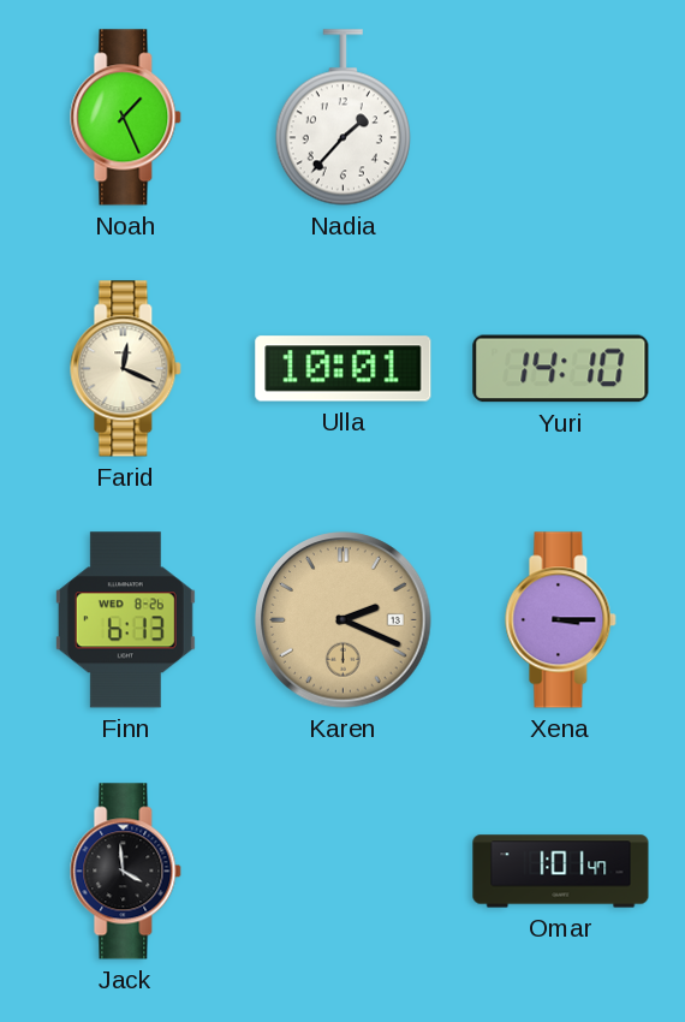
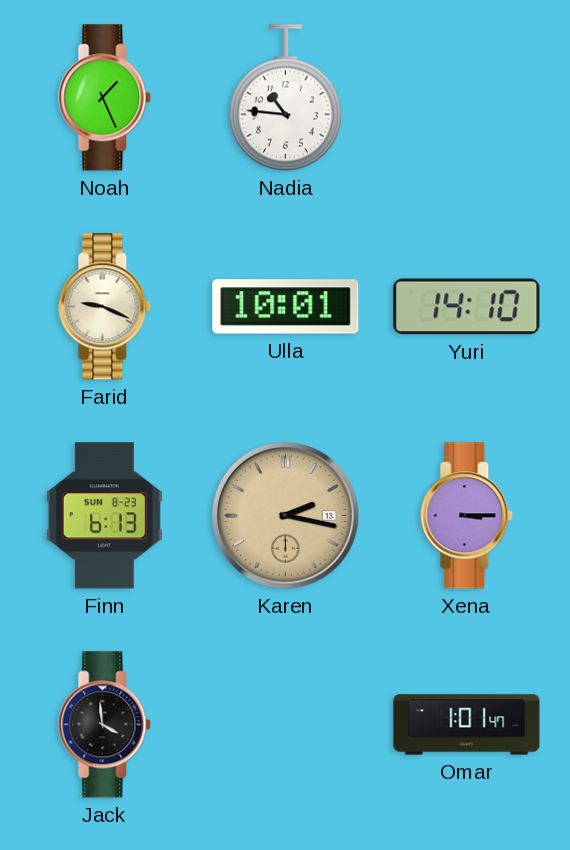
Nadia: 1:37 -> 10:46 (285, 98)
Farid: 12:19 -> 9:19 (105, 307)
Finn date: WED 8-26 -> SUN 8-23 (104, 516)
Karen: 2:19 -> 2:17 (286, 516)
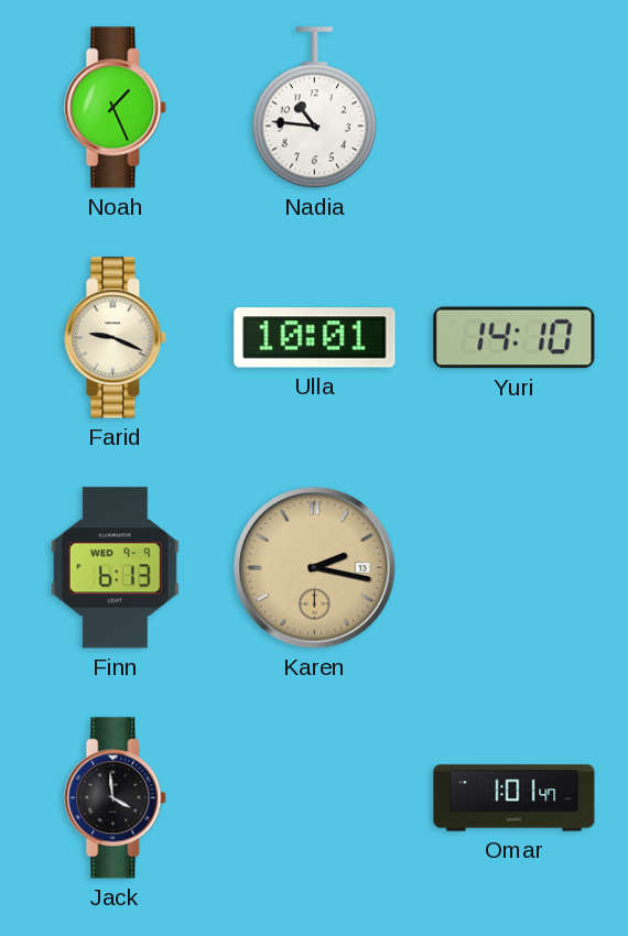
Finn date: SUN 8-23 -> WED 9-9 (115, 568)
Xena: 3:15 -> none (467, 516)
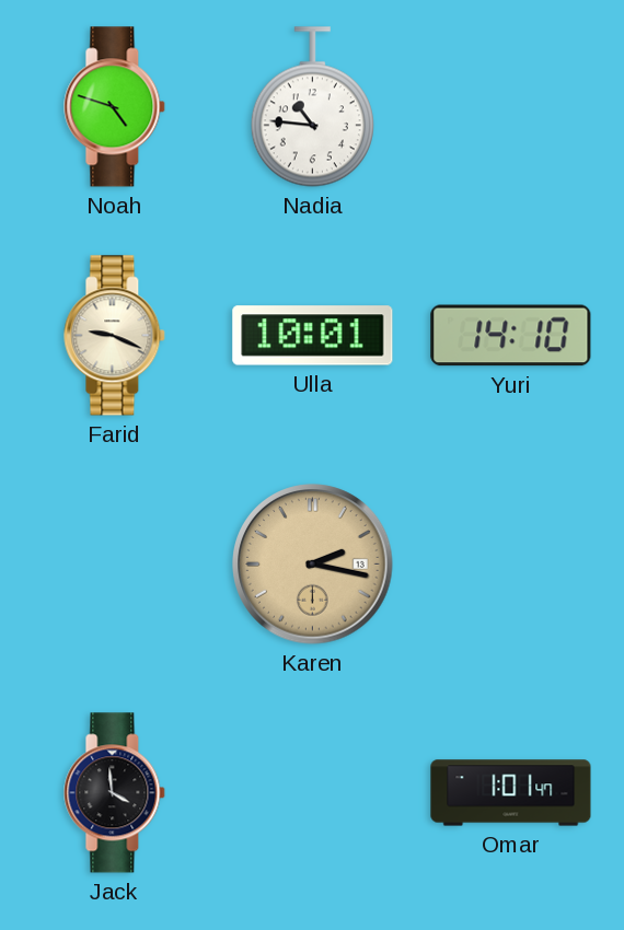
Noah: 1:26 -> 4:48 (115, 107)
Finn: 6:13 -> none (115, 568)
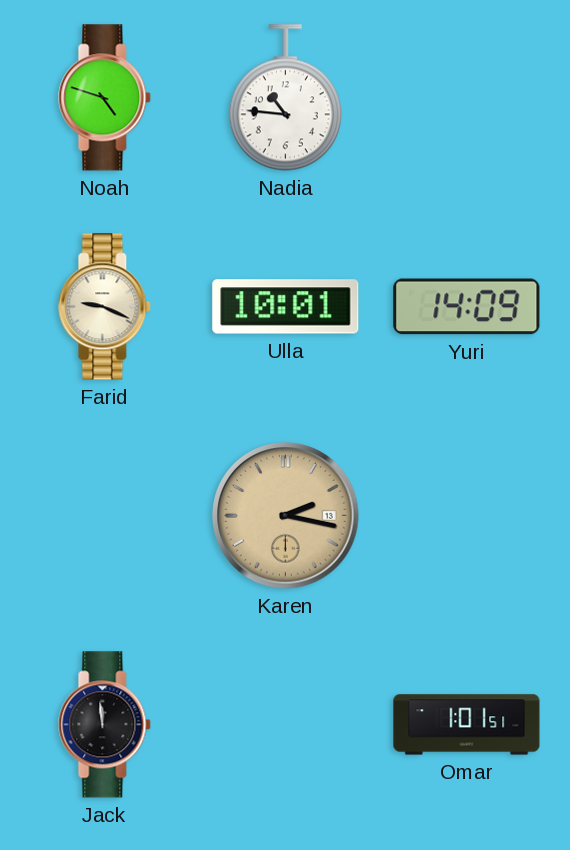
Yuri: 14:10 -> 14:09 (467, 307)
Jack: 3:59 -> 11:59 (105, 725)
Omar: 1:01:47 -> 1:01:51 (467, 725)
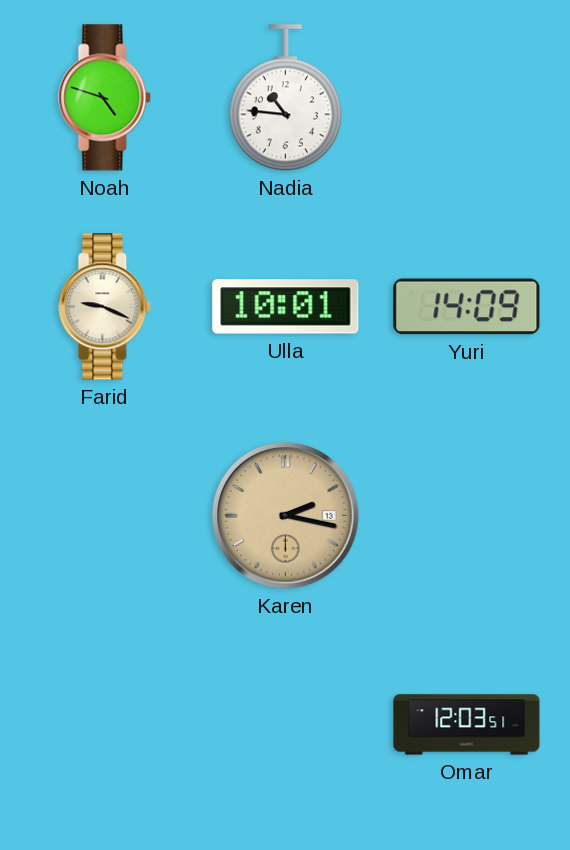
Jack: 11:59 -> none (105, 725)
Omar: 1:01 -> 12:03 (467, 725)
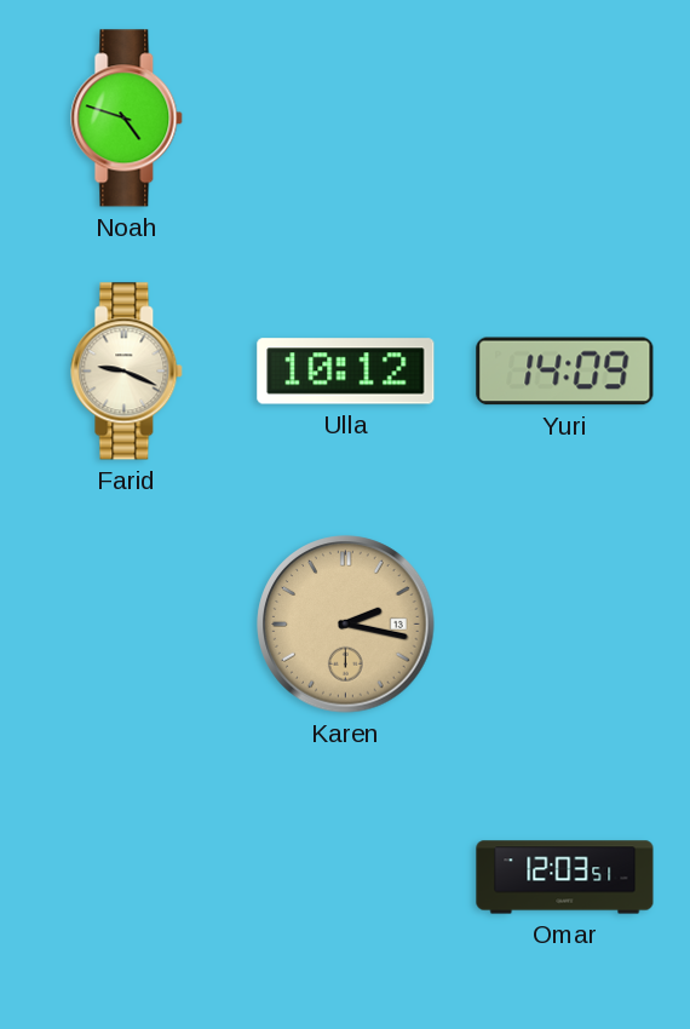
Nadia: 10:46 -> none (285, 98)
Ulla: 10:01 -> 10:12 (346, 372)
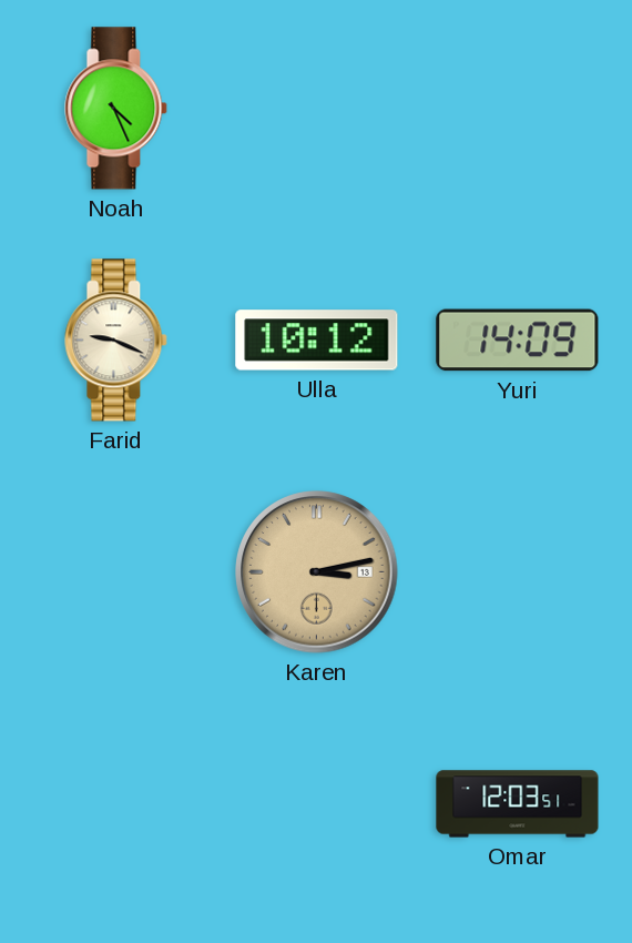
Noah: 4:48 -> 4:26 (116, 109)
Karen: 2:17 -> 3:13 (317, 572)
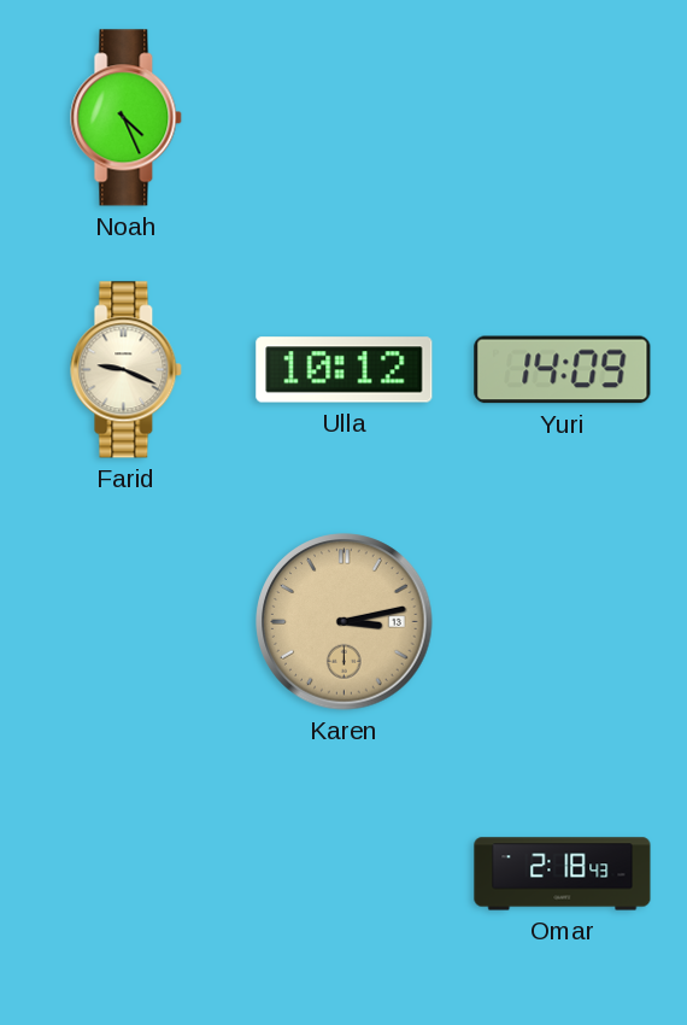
Omar: 12:03 -> 2:18 (563, 874)
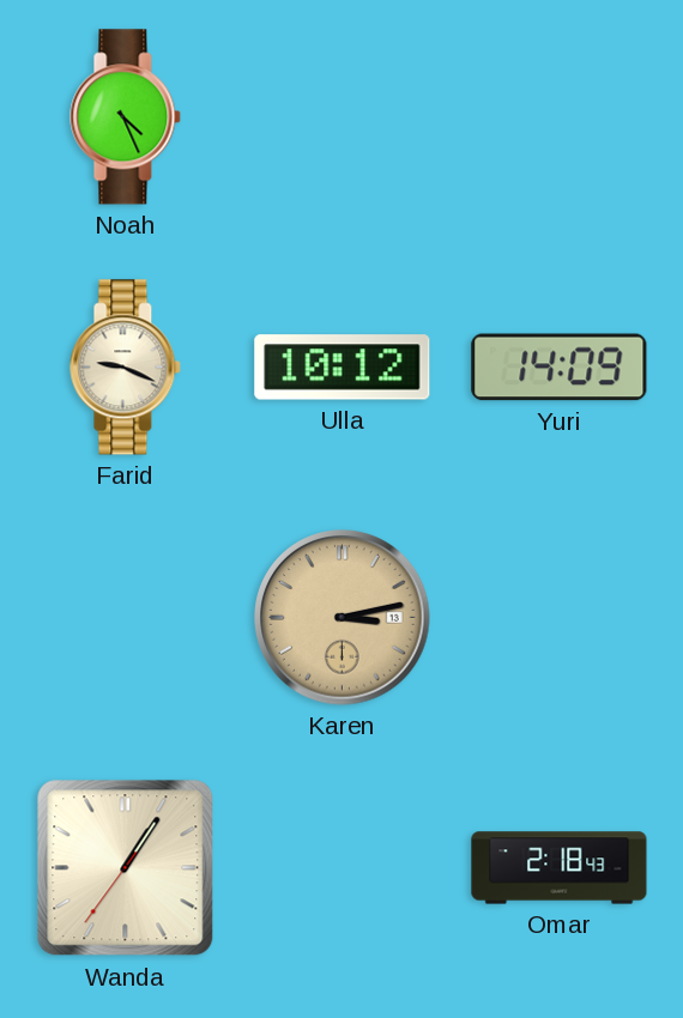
Wanda: none -> 1:05 (126, 868)
